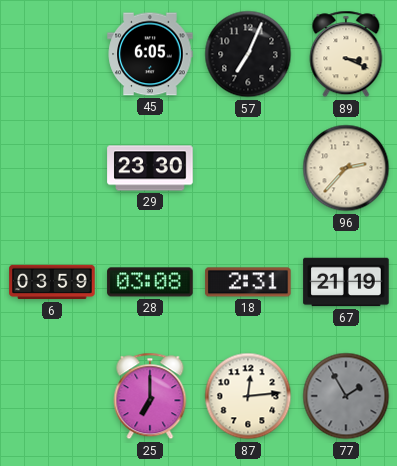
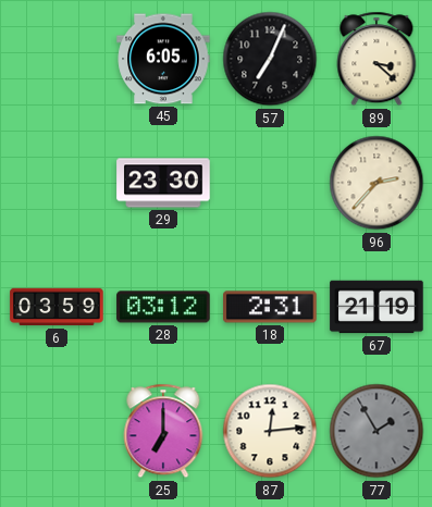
89: 3:19 -> 3:22 (377, 59)
28: 03:08 -> 03:12 (163, 307)
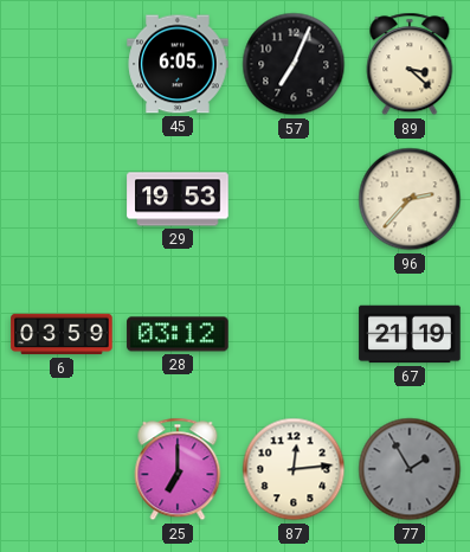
29: 23:30 -> 19:53 (178, 199)
18: 2:31 -> none (270, 307)
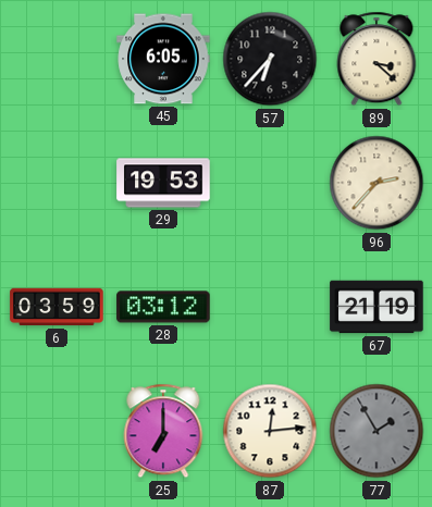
57: 7:04 -> 6:37 (270, 59)
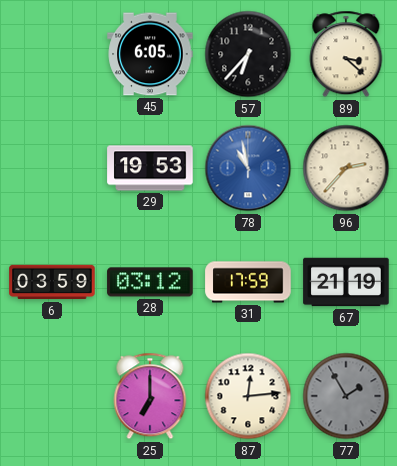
78: none -> 10:58 (248, 168)
31: none -> 17:59 (248, 282)
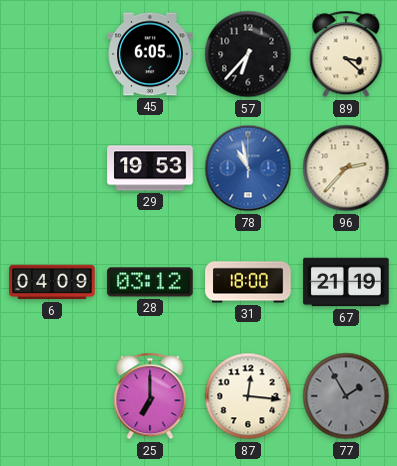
6: 03:59 -> 04:09 (52, 282)
31: 17:59 -> 18:00 (248, 282)
87: 12:14 -> 12:16 (248, 396)
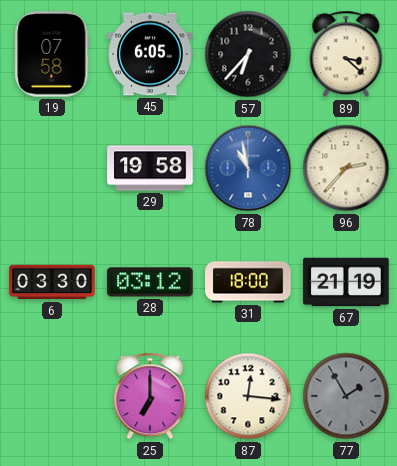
19: none -> 07:58 (52, 54)
29: 19:53 -> 19:58 (150, 168)
6: 04:09 -> 03:30 (52, 282)
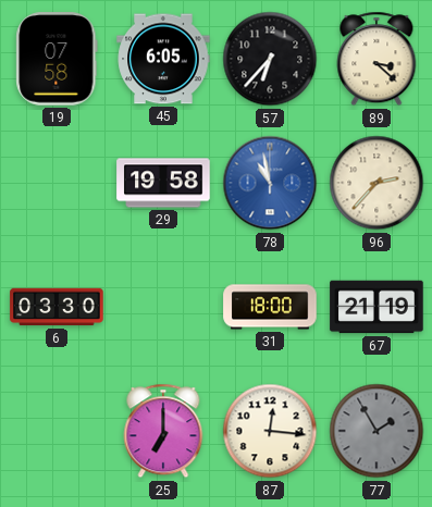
28: 03:12 -> none (150, 282)
